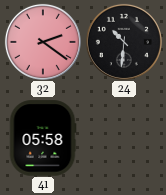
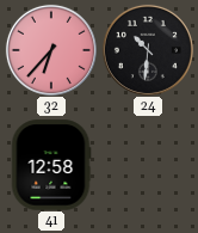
32: 2:21 -> 6:37 (51, 50)
41: 05:58 -> 12:58 (51, 165)
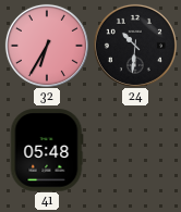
32: 6:37 -> 6:35 (47, 46)
41: 12:58 -> 05:48 (47, 150)
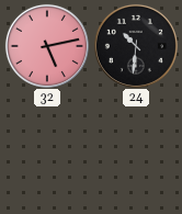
32: 6:35 -> 5:13 (47, 46)
41: 05:48 -> none (47, 150)
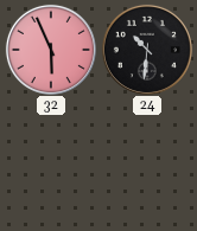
32: 5:13 -> 5:56 (51, 50)
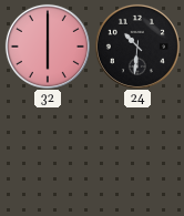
32: 5:56 -> 6:00 (48, 47)
